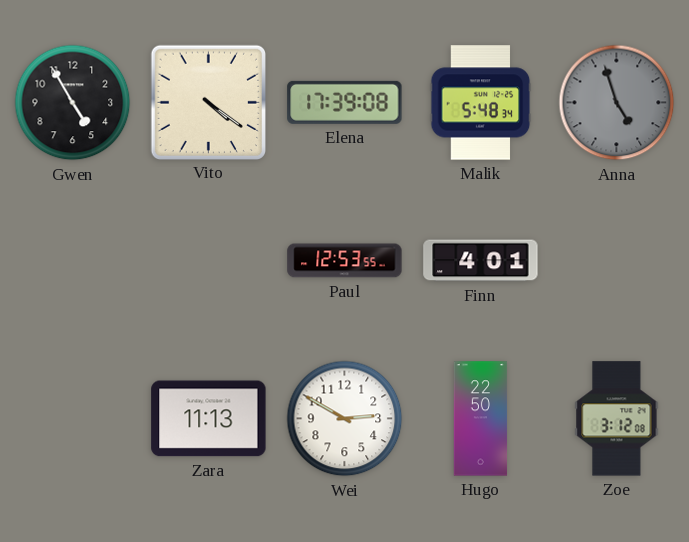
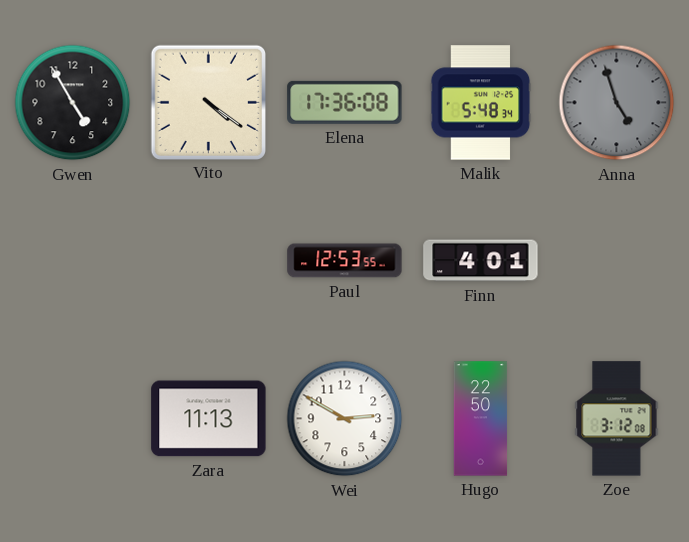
Elena: 17:39 -> 17:36 (345, 102)
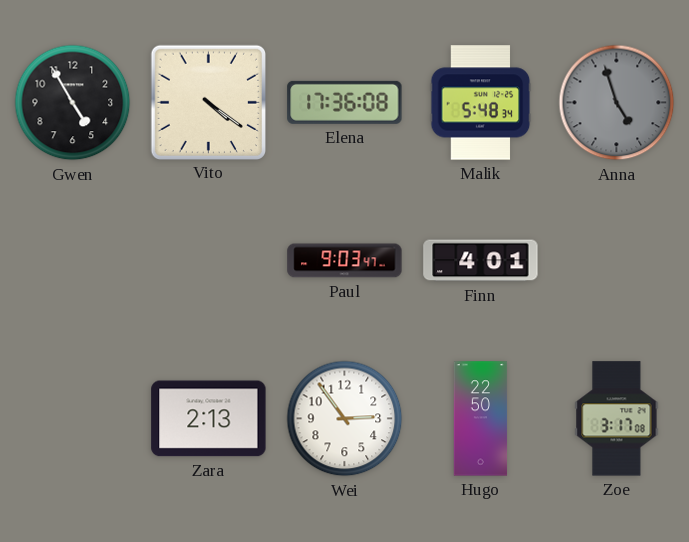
Paul: 12:53 -> 9:03 (345, 261)
Zara: 11:13 -> 2:13 (209, 419)
Wei: 2:50 -> 2:54 (345, 419)
Zoe: 3:12 -> 3:17 (617, 419)
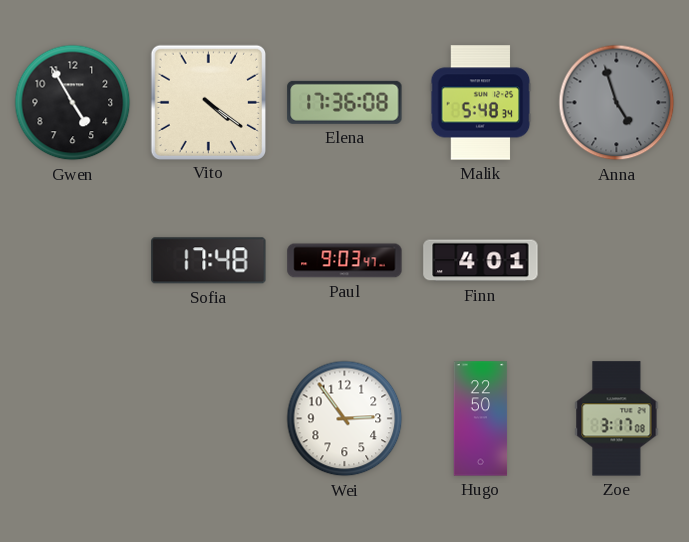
Sofia: none -> 17:48 (209, 261)
Zara: 2:13 -> none (209, 419)
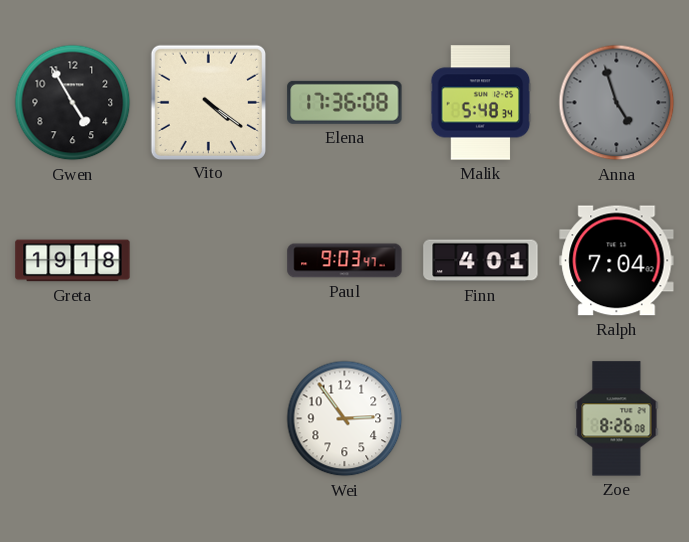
Greta: none -> 19:18 (73, 261)
Sofia: 17:48 -> none (209, 261)
Ralph: none -> 7:04 (617, 261)
Hugo: 22:50 -> none (481, 419)
Zoe: 3:17 -> 8:26 (617, 419)
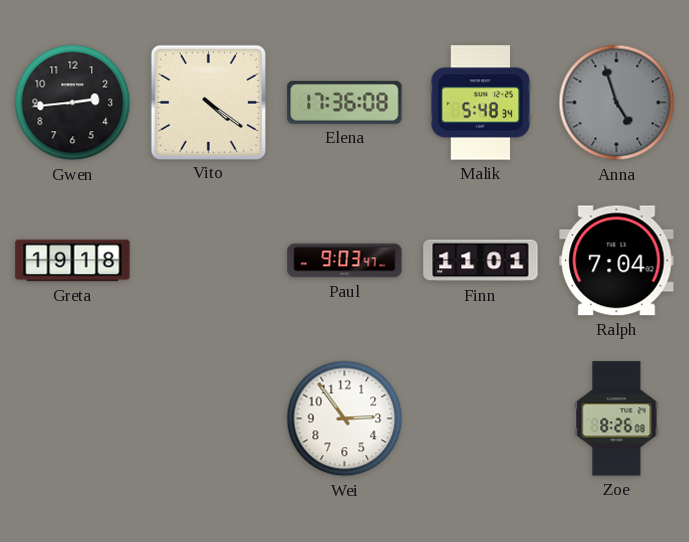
Gwen: 4:55 -> 2:44 (73, 103)
Finn: 4:01 -> 11:01 (481, 261)
